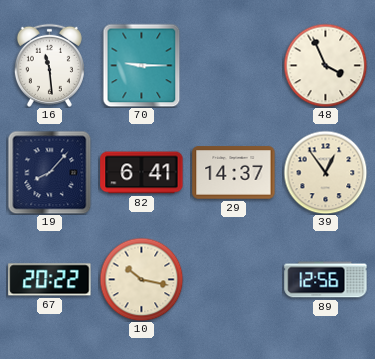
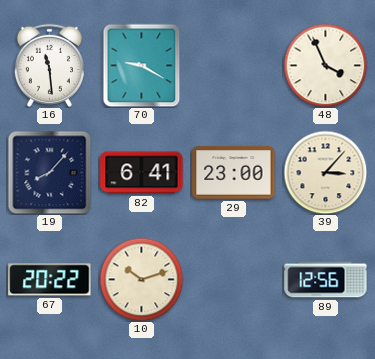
70: 9:15 -> 9:20 (142, 65)
29: 14:37 -> 23:00 (234, 173)
39: 12:54 -> 3:07 (325, 172)
10: 10:17 -> 10:12 (141, 279)
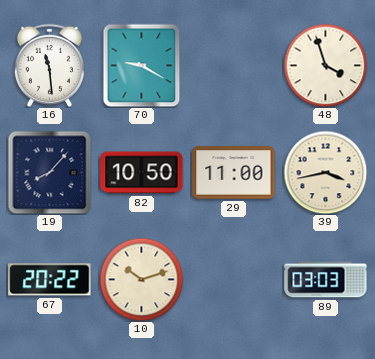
48: 3:56 -> 3:57 (325, 65)
82: 6:41 -> 10:50 (142, 173)
29: 23:00 -> 11:00 (234, 173)
39: 3:07 -> 3:43 (325, 172)
89: 12:56 -> 03:03 (326, 280)
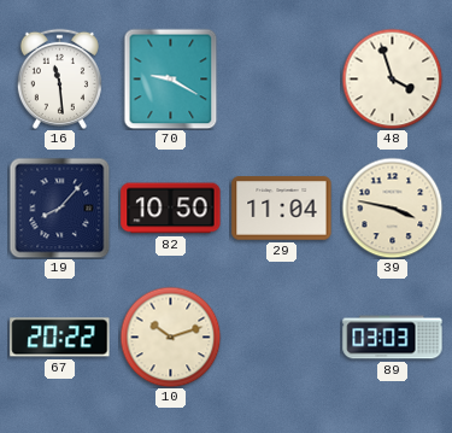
29: 11:00 -> 11:04 (282, 209)
39: 3:43 -> 3:47 (392, 207)
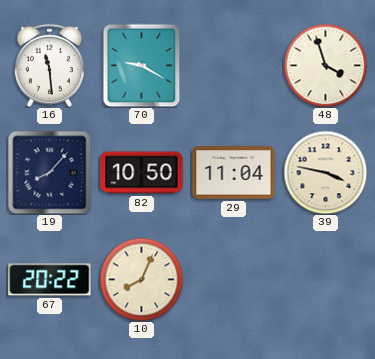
10: 10:12 -> 8:04 (141, 279)
89: 03:03 -> none (393, 338)
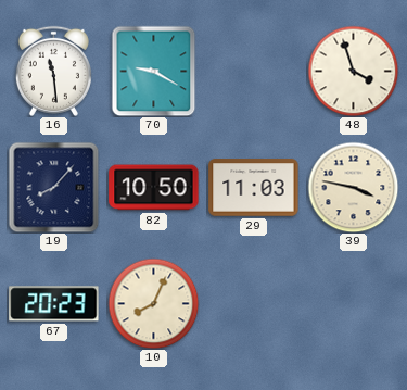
29: 11:04 -> 11:03 (254, 188)
67: 20:22 -> 20:23 (54, 304)
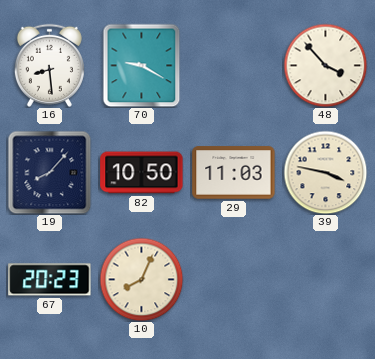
16: 11:29 -> 8:29 (49, 65)
48: 3:57 -> 3:53 (325, 65)
